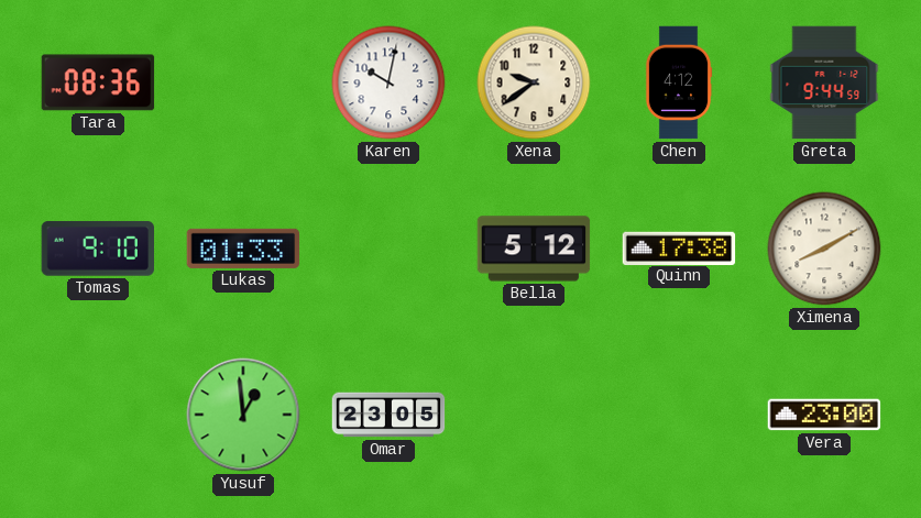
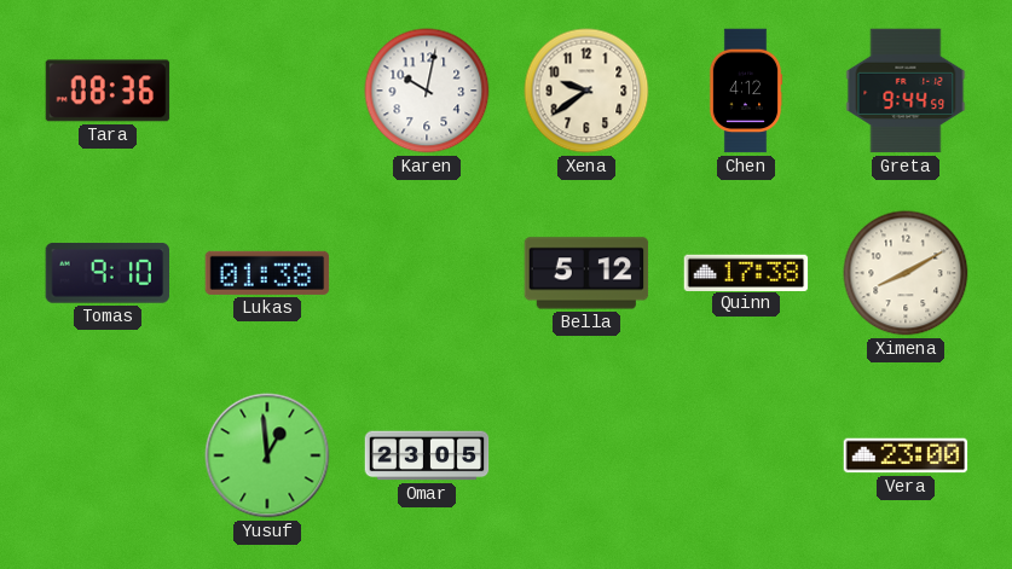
Lukas: 01:33 -> 01:38 (267, 273)
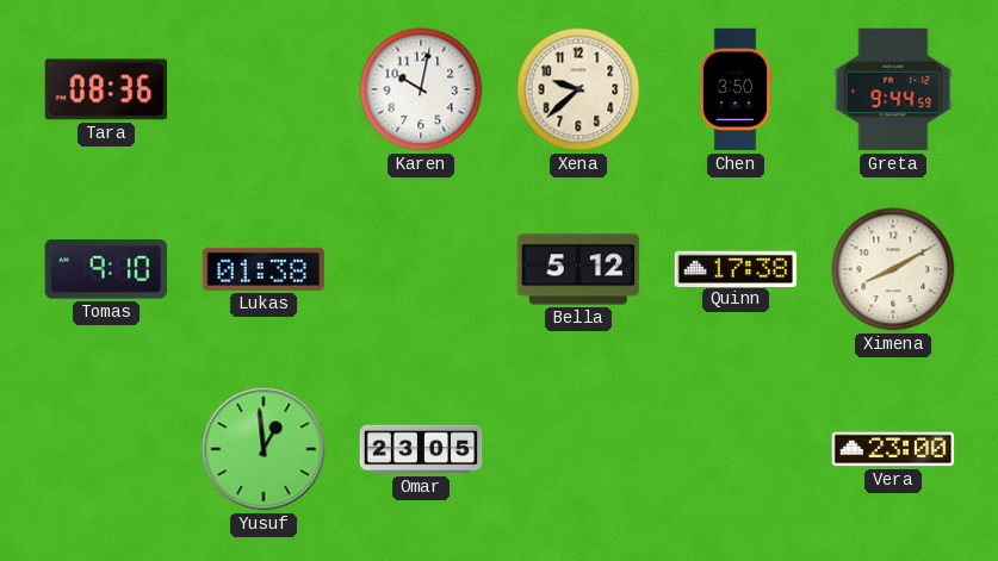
Xena: 9:39 -> 9:38 (578, 89)
Chen: 4:12 -> 3:50 (736, 89)
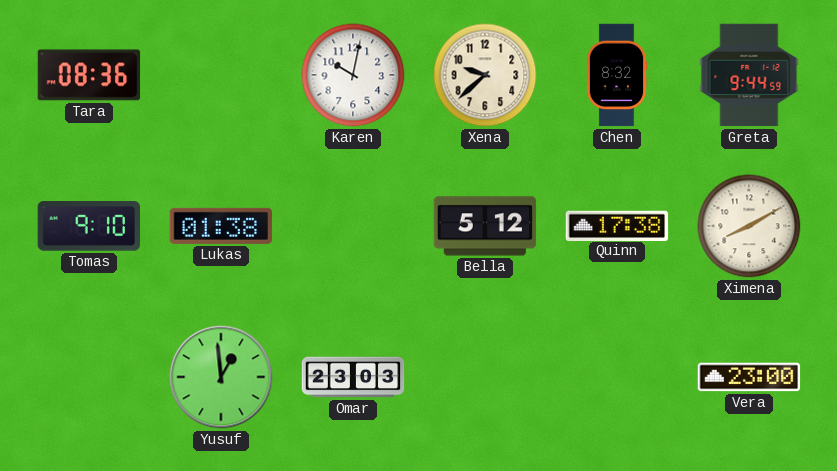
Chen: 3:50 -> 8:32 (617, 75)
Omar: 23:05 -> 23:03 (353, 377)
